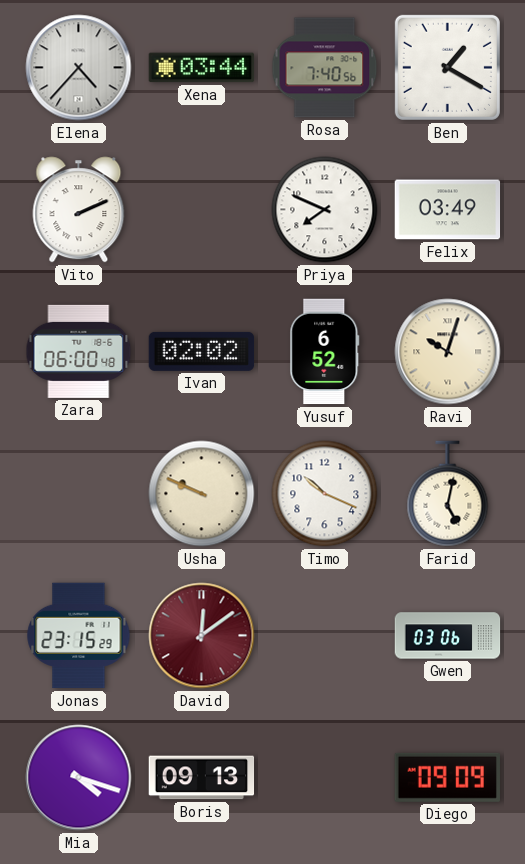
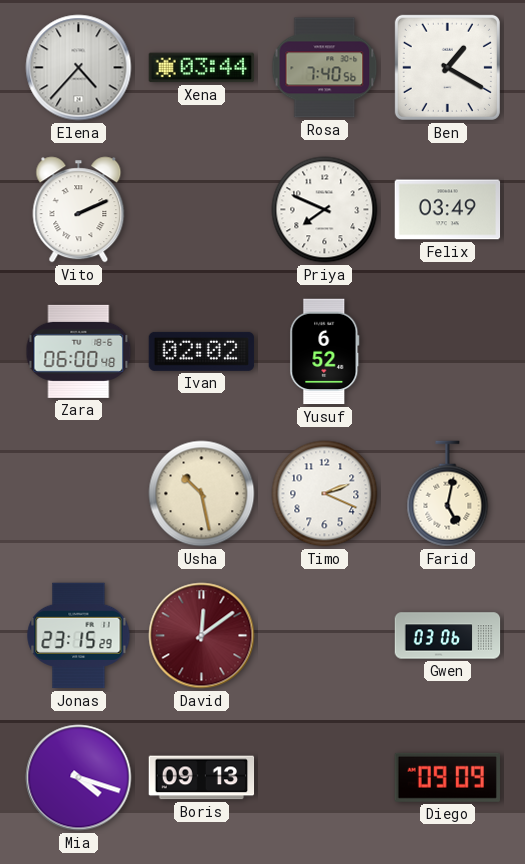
Ravi: 10:03 -> none (448, 352)
Usha: 9:49 -> 10:28 (202, 494)
Timo: 10:19 -> 2:19 (325, 494)
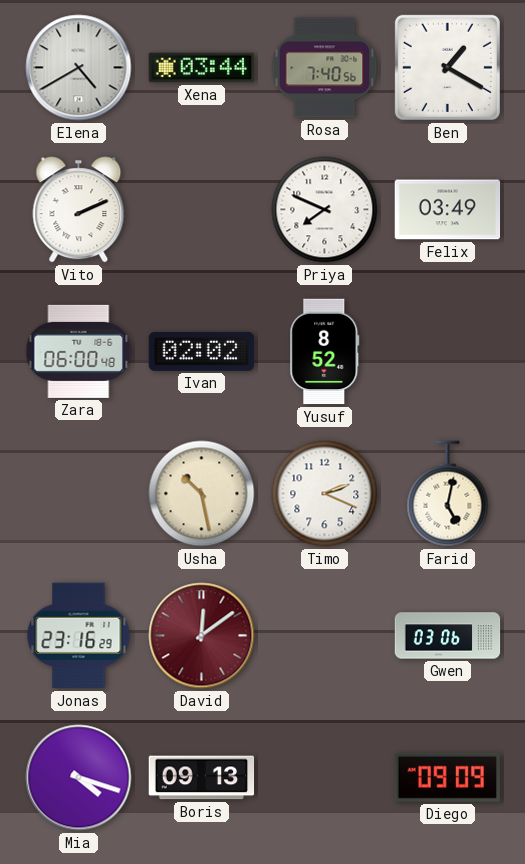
Elena: 4:37 -> 4:40 (79, 68)
Yusuf: 6:52 -> 8:52 (325, 352)
Jonas: 23:15 -> 23:16 (79, 636)
